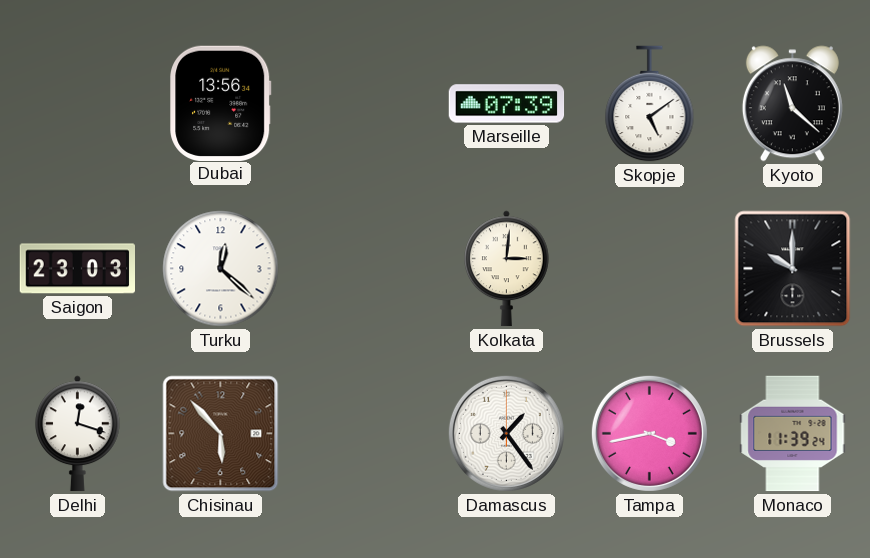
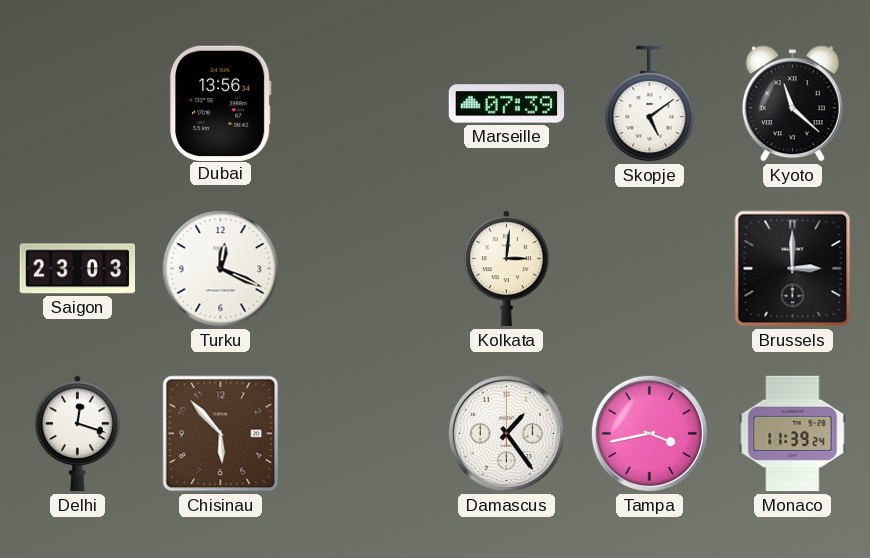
Turku: 12:22 -> 12:19 (221, 269)
Brussels: 10:00 -> 3:00 (793, 269)
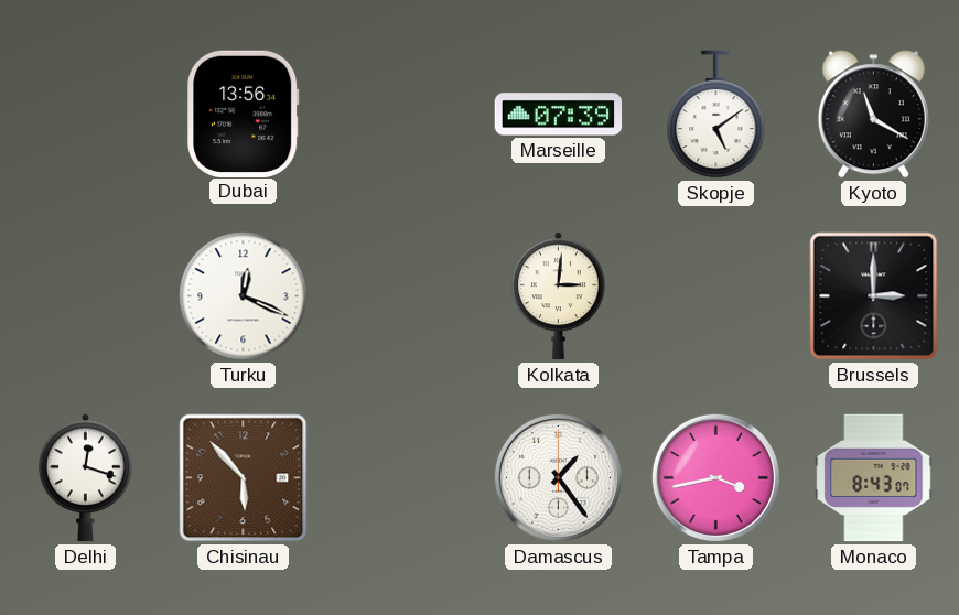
Kyoto: 11:22 -> 11:20 (873, 115)
Saigon: 23:03 -> none (77, 269)
Monaco: 11:39 -> 8:43 (874, 478)
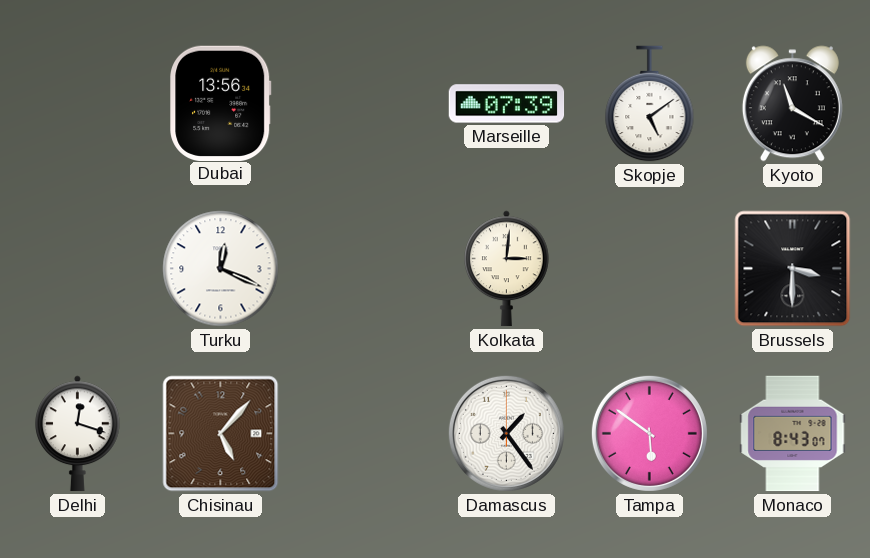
Brussels: 3:00 -> 3:30 (793, 269)
Chisinau: 5:53 -> 5:07 (221, 434)
Tampa: 3:43 -> 5:51 (649, 433)
